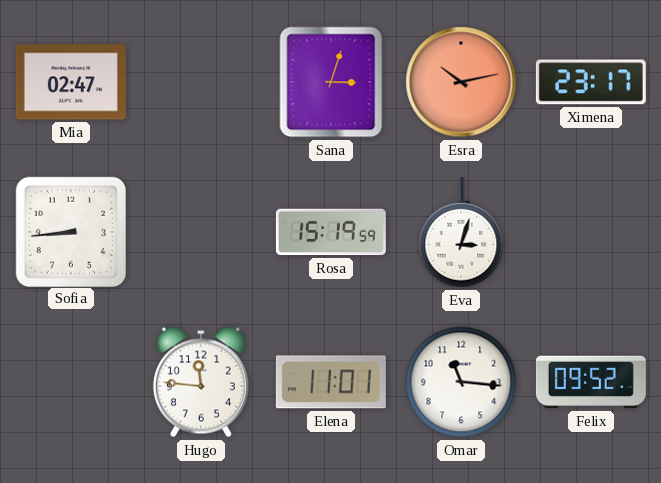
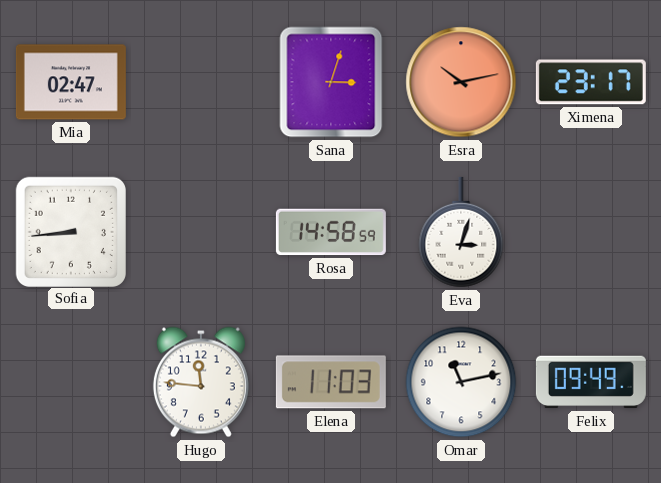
Rosa: 15:19 -> 14:58 (331, 232)
Elena: 11:01 -> 11:03 (331, 382)
Omar: 11:16 -> 11:13 (461, 382)
Felix: 09:52 -> 09:49 (591, 382)
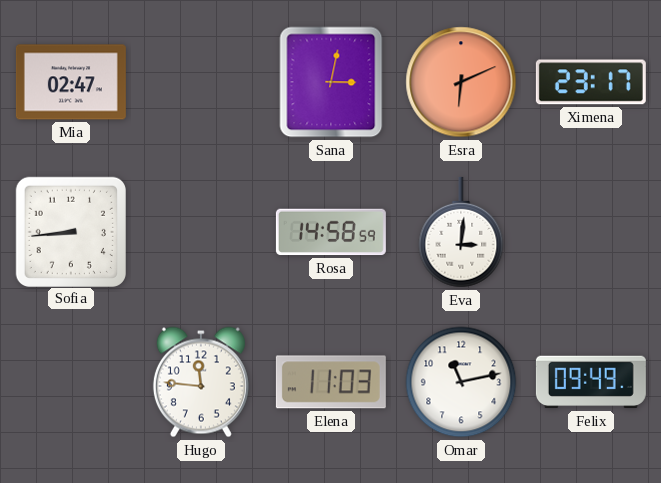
Sana: 3:03 -> 3:02 (331, 82)
Esra: 10:13 -> 6:11 (461, 82)
Eva: 3:03 -> 3:01 (461, 232)
